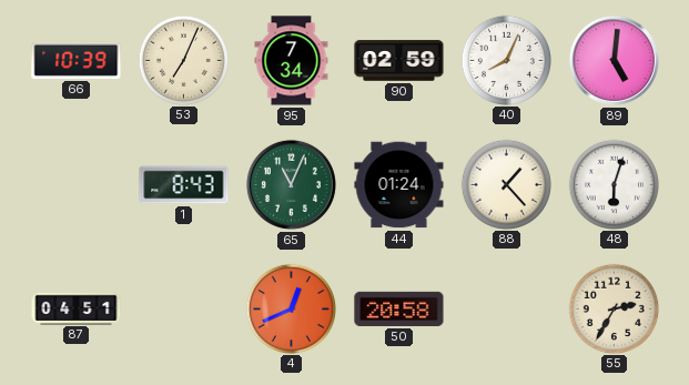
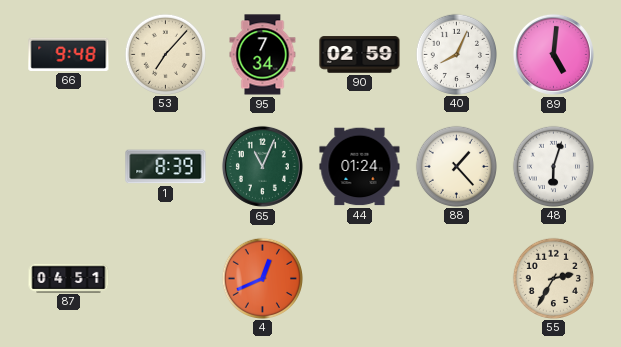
66: 10:39 -> 9:48 (69, 54)
53: 7:04 -> 7:07 (165, 54)
1: 8:43 -> 8:39 (166, 167)
50: 20:58 -> none (399, 308)
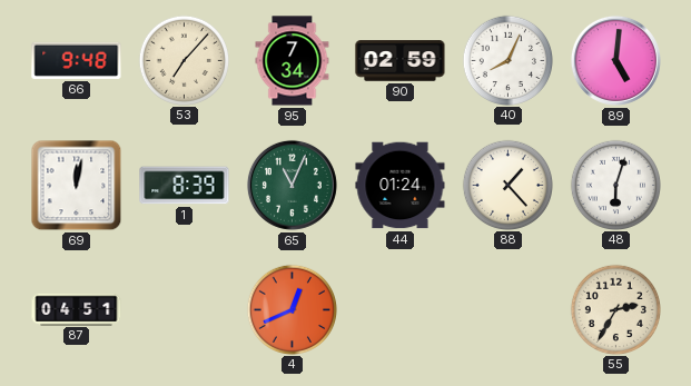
69: none -> 12:02 (77, 186)
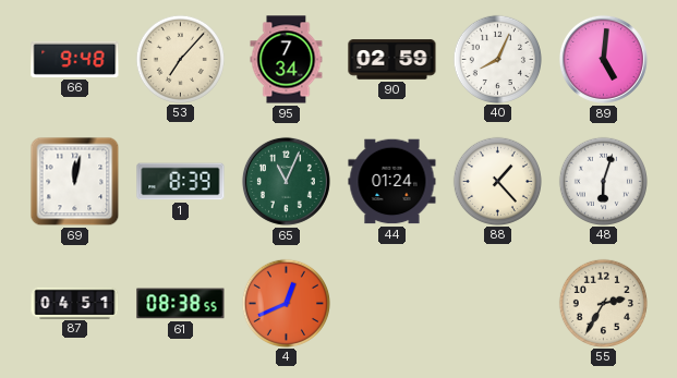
61: none -> 08:38 (181, 304)
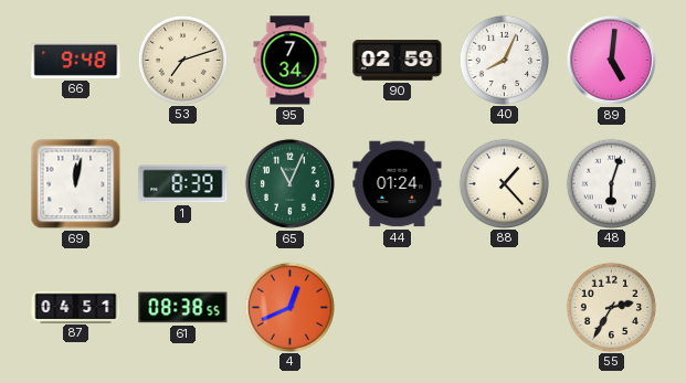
53: 7:07 -> 7:12 (182, 60)
